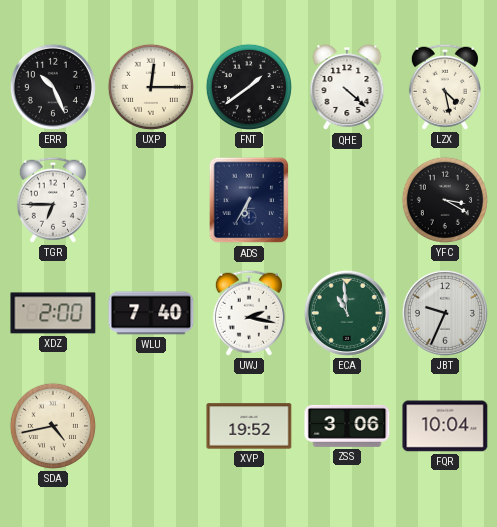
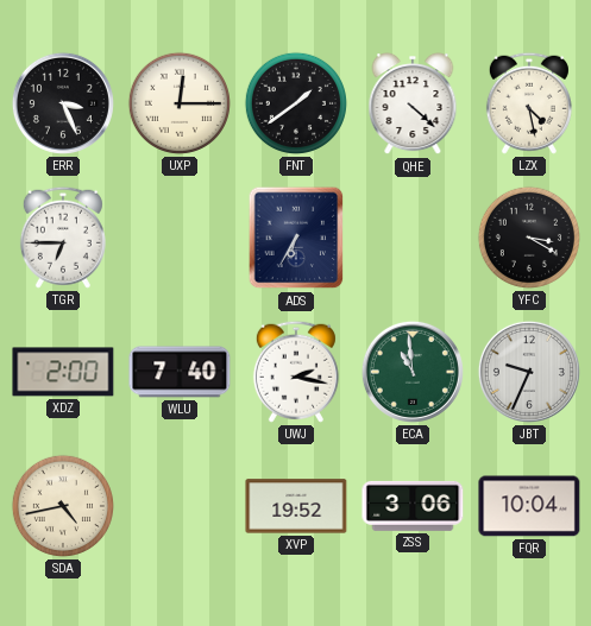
ERR: 10:26 -> 3:26 (63, 103)
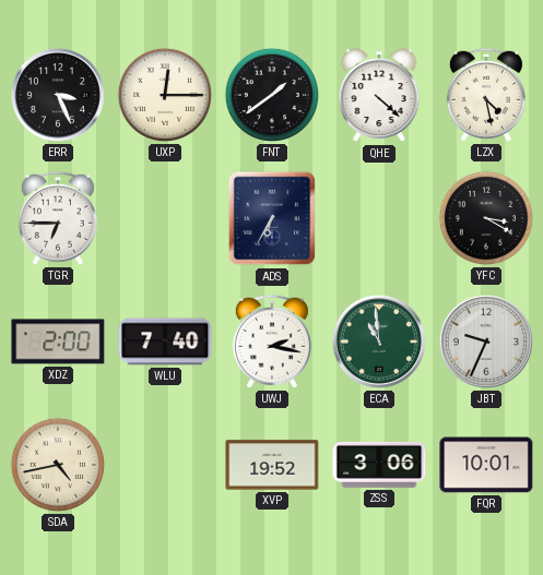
FQR: 10:04 -> 10:01 (486, 465)
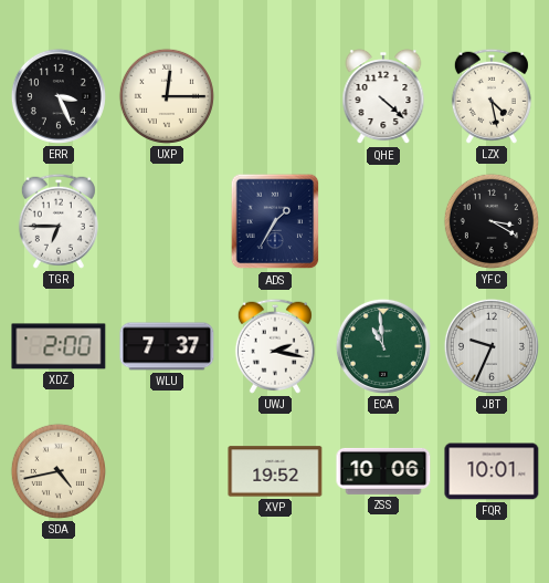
FNT: 1:39 -> none (272, 95)
ADS: 6:35 -> 1:35 (275, 221)
WLU: 7:40 -> 7:37 (167, 346)
ZSS: 3:06 -> 10:06 (383, 471)
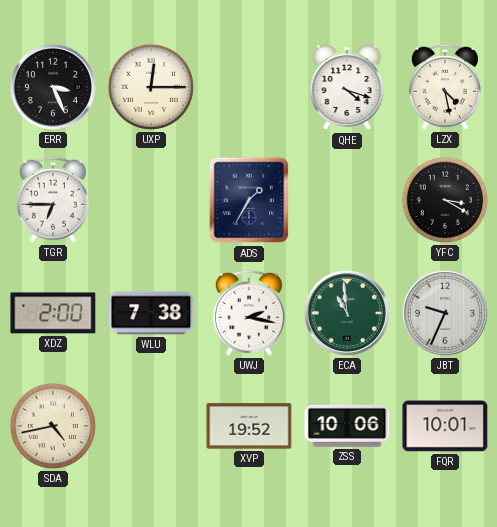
QHE: 4:22 -> 4:18 (347, 88)
WLU: 7:37 -> 7:38 (151, 313)
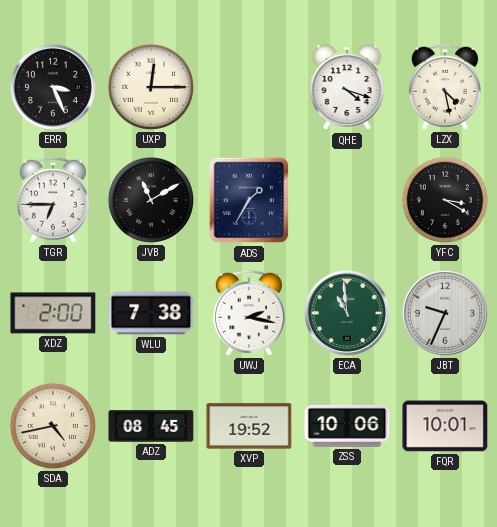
JVB: none -> 11:10 (151, 200)
ADZ: none -> 08:45 (151, 426)
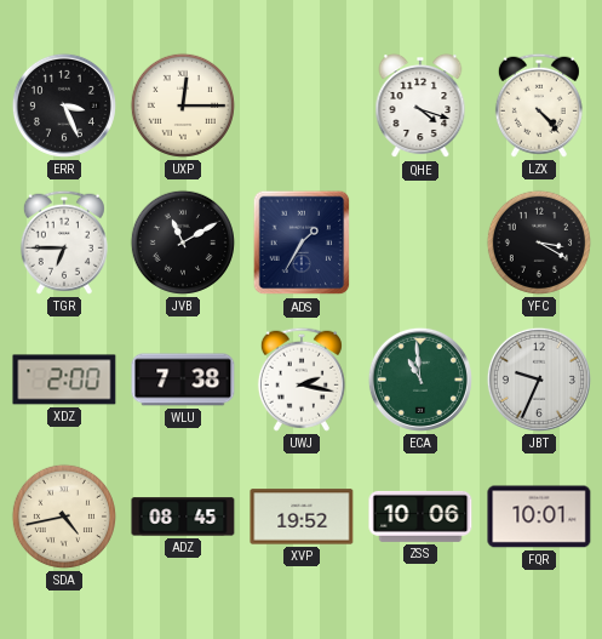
LZX: 4:28 -> 4:23 (539, 105)
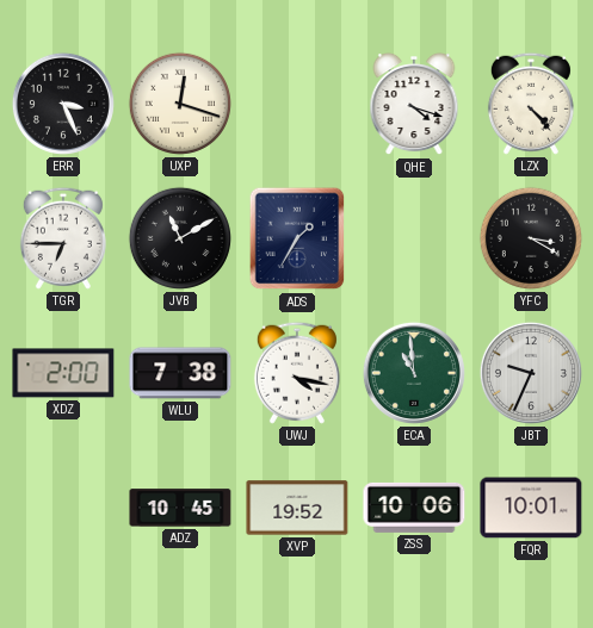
UXP: 12:15 -> 12:18 (180, 104)
UWJ: 2:17 -> 4:17 (297, 373)
SDA: 4:43 -> none (64, 517)
ADZ: 08:45 -> 10:45 (180, 508)
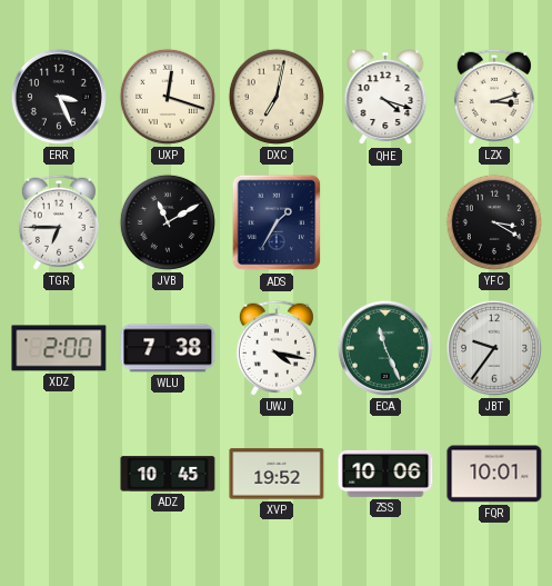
DXC: none -> 7:02 (277, 97)
LZX: 4:23 -> 3:12 (494, 97)
ECA: 10:59 -> 11:26 (385, 348)
JBT: 9:34 -> 9:36 (494, 348)
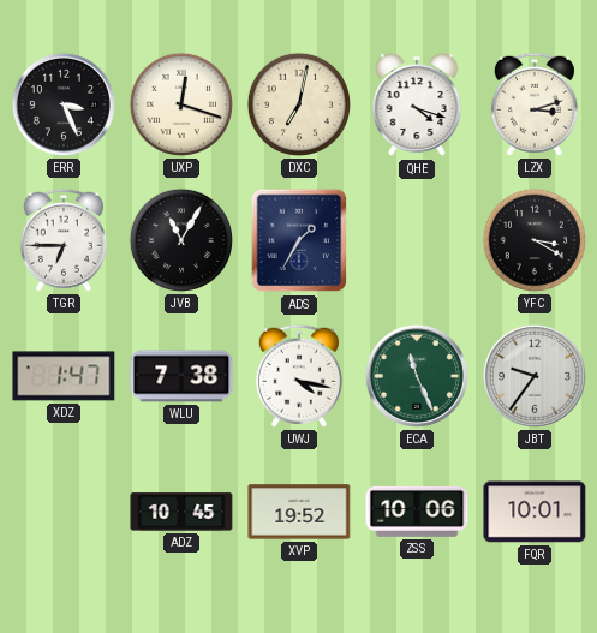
JVB: 11:10 -> 11:05 (181, 240)
XDZ: 2:00 -> 1:47 (64, 376)
